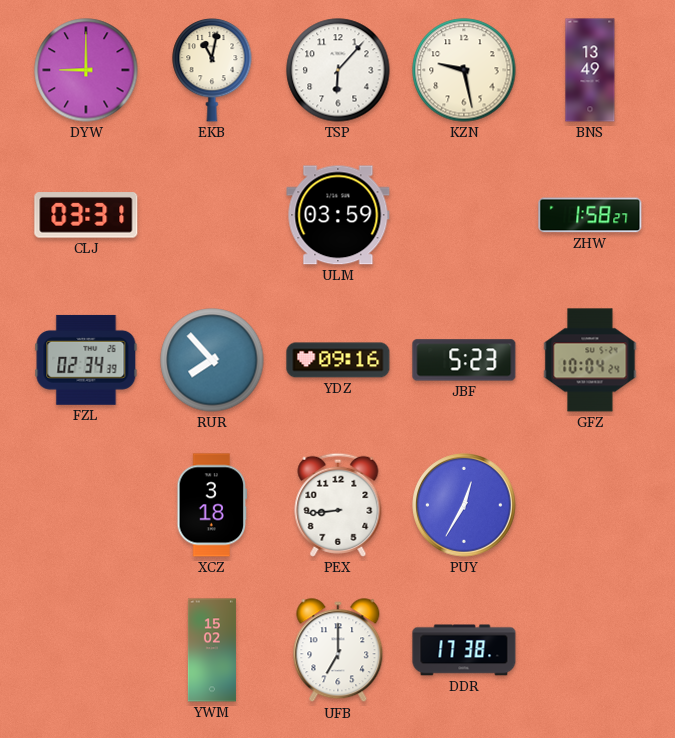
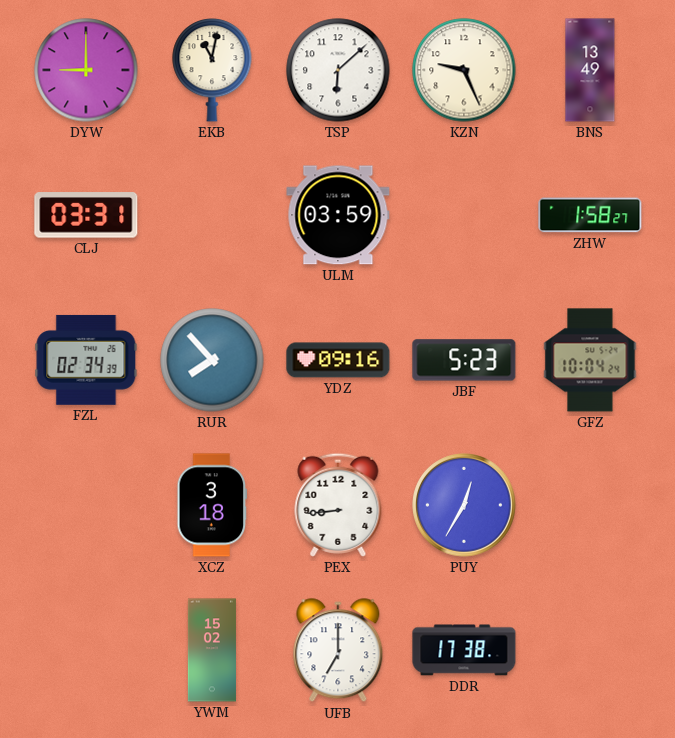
TSP: 6:07 -> 6:08 (338, 70)
KZN: 9:28 -> 9:26 (464, 70)
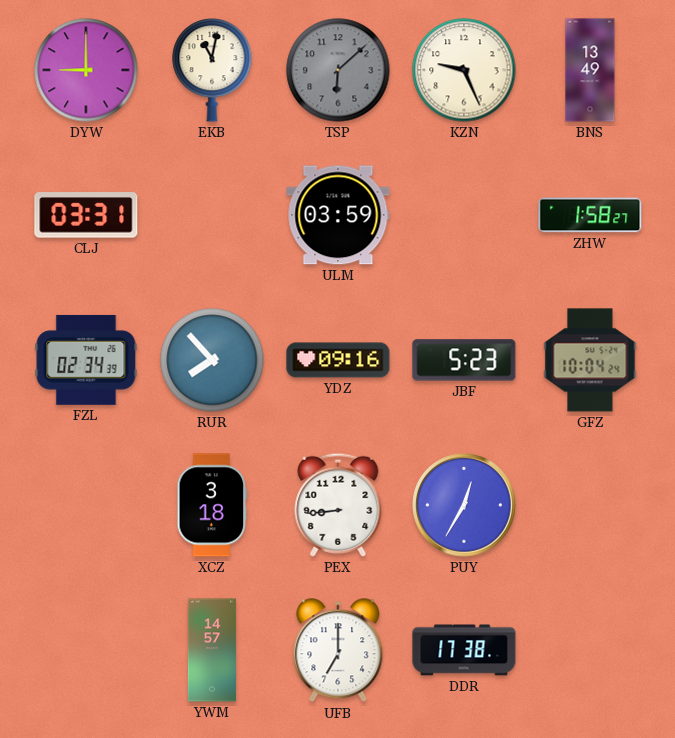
TSP dial: white -> grey (338, 70)
YWM: 15:02 -> 14:57 (212, 650)
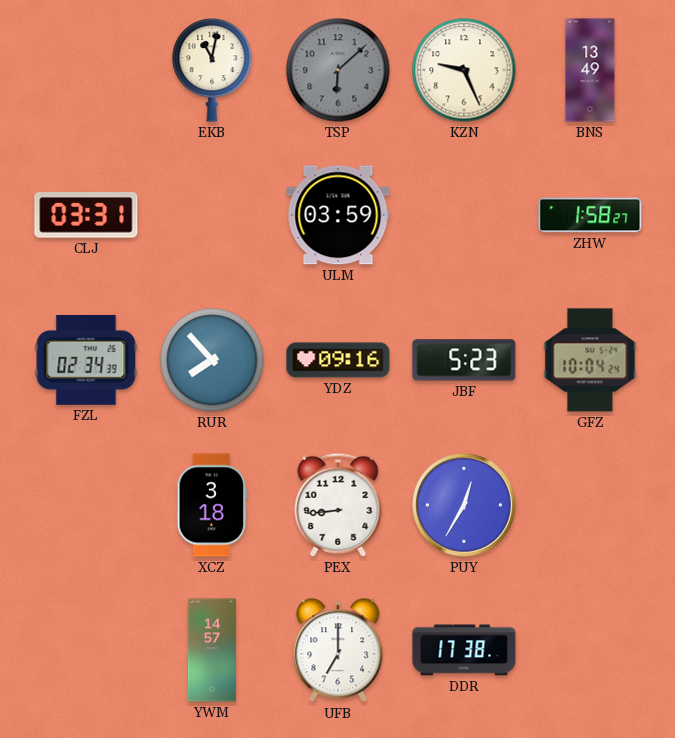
DYW: 9:00 -> none (86, 70)
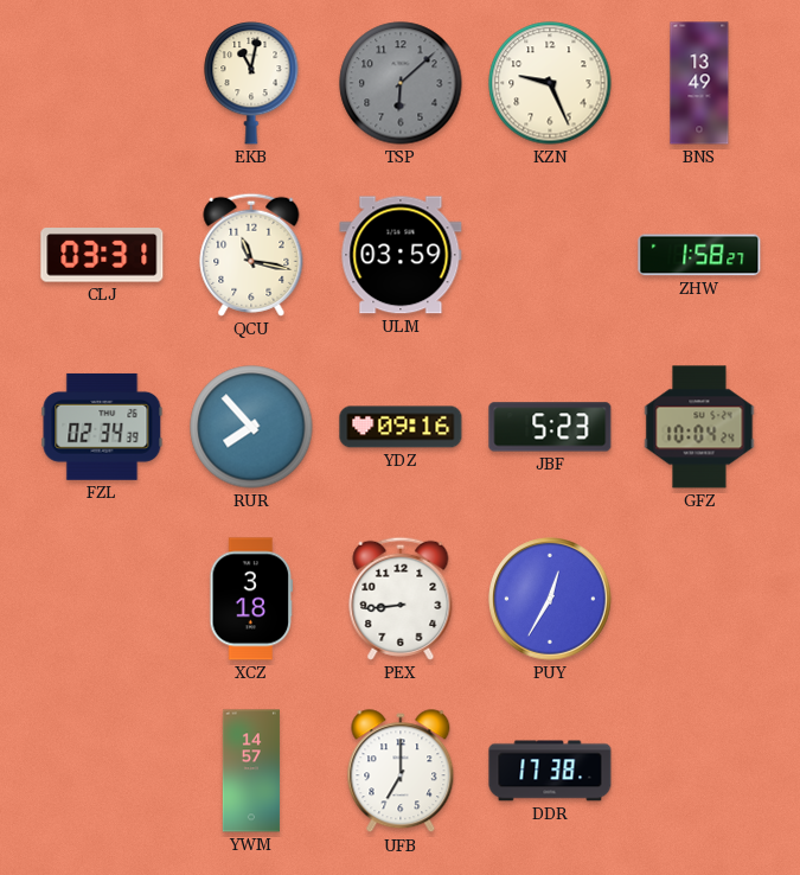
QCU: none -> 11:17 (251, 255)
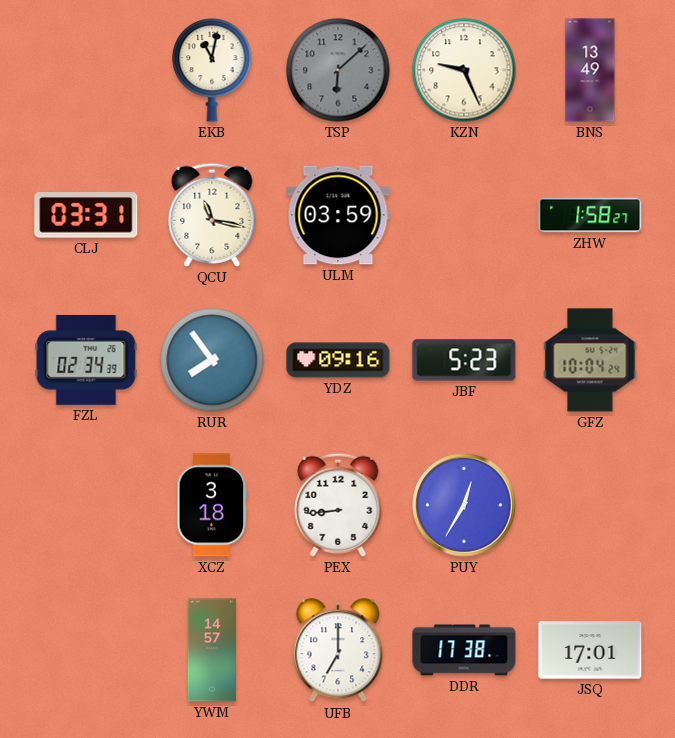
RUR: 7:53 -> 7:54 (212, 360)
JSQ: none -> 17:01 (590, 650)
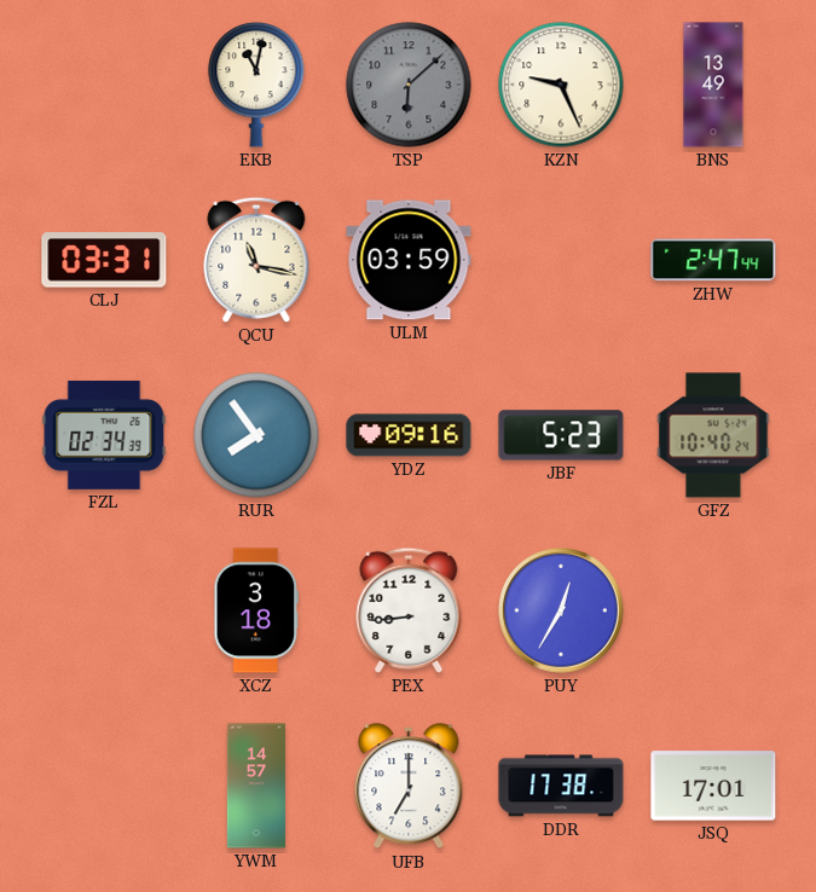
ZHW: 1:58 -> 2:47 (713, 260)
GFZ: 10:04 -> 10:40 (713, 435)
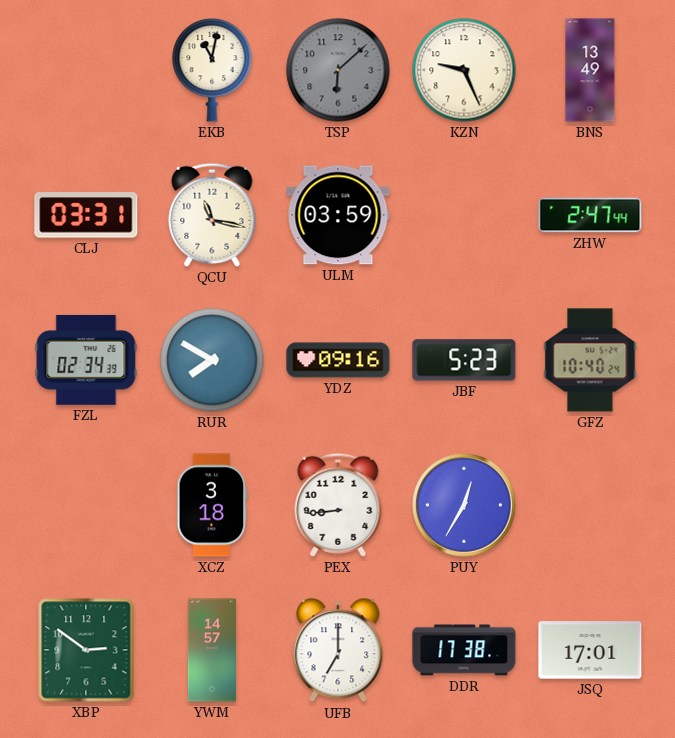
RUR: 7:54 -> 7:50 (212, 360)
XBP: none -> 2:51 (86, 650)
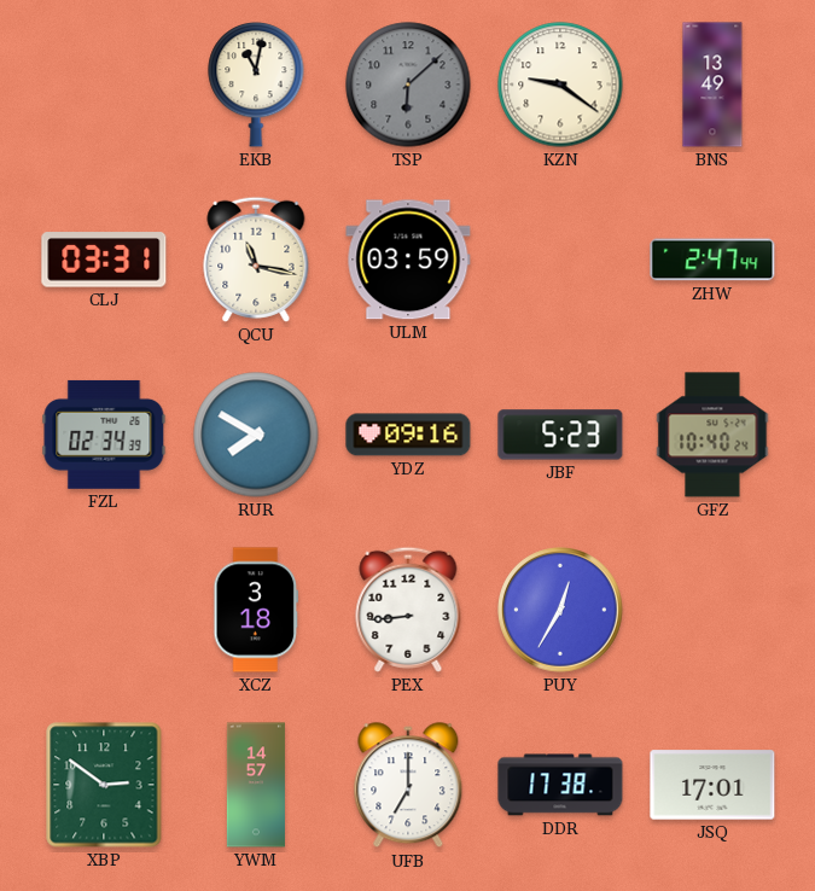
KZN: 9:26 -> 9:21 (560, 85)
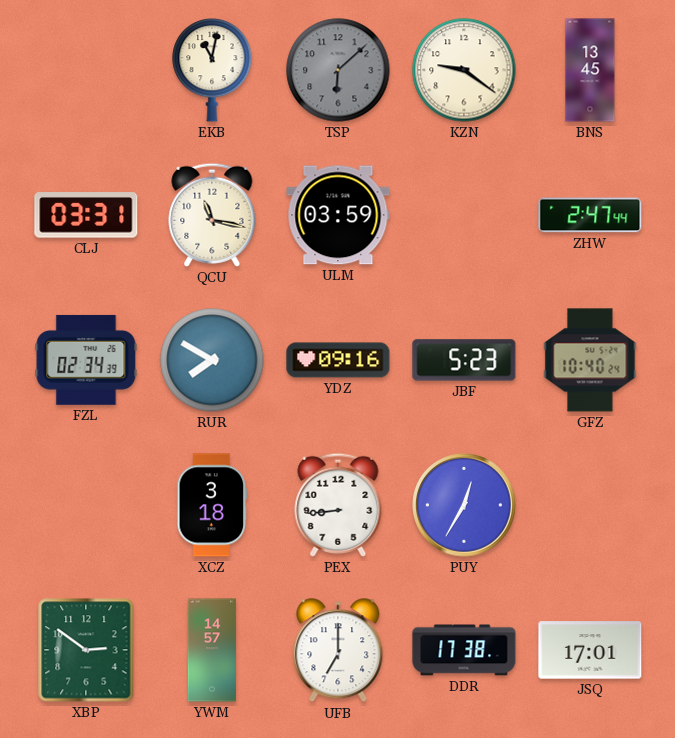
BNS: 13:49 -> 13:45 (590, 70)
